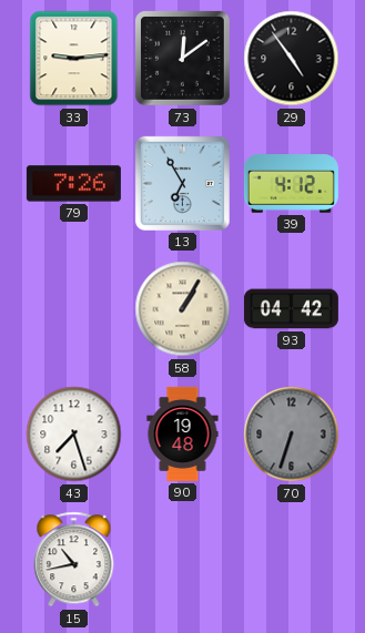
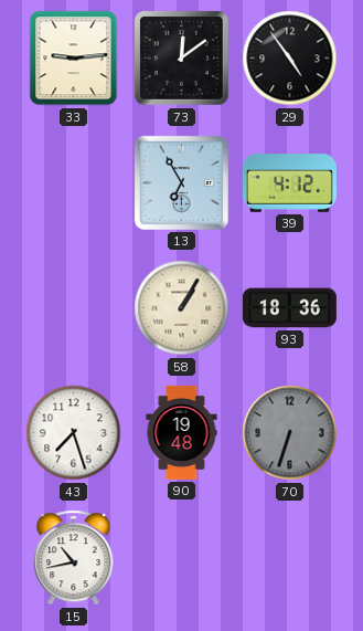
79: 7:26 -> none (73, 184)
93: 04:42 -> 18:36 (289, 308)
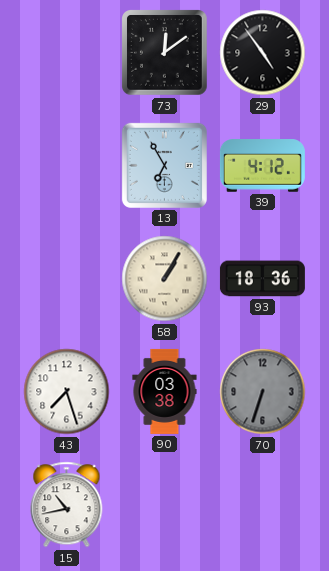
33: 9:14 -> none (74, 59)
90: 19:48 -> 03:38 (165, 391)
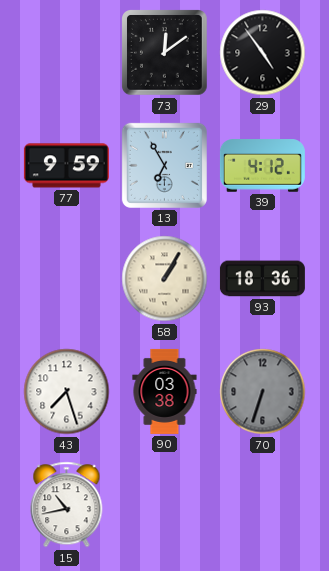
77: none -> 9:59 (66, 166)
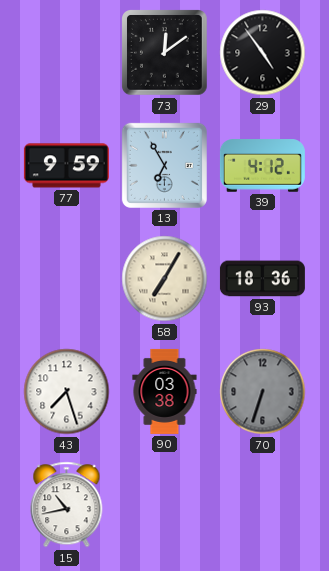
58: 1:05 -> 7:05 (165, 279)
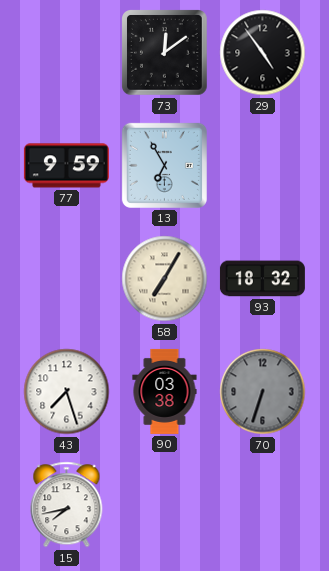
39: 4:12 -> none (262, 166)
93: 18:36 -> 18:32 (262, 279)
15: 10:43 -> 7:43 (67, 505)
